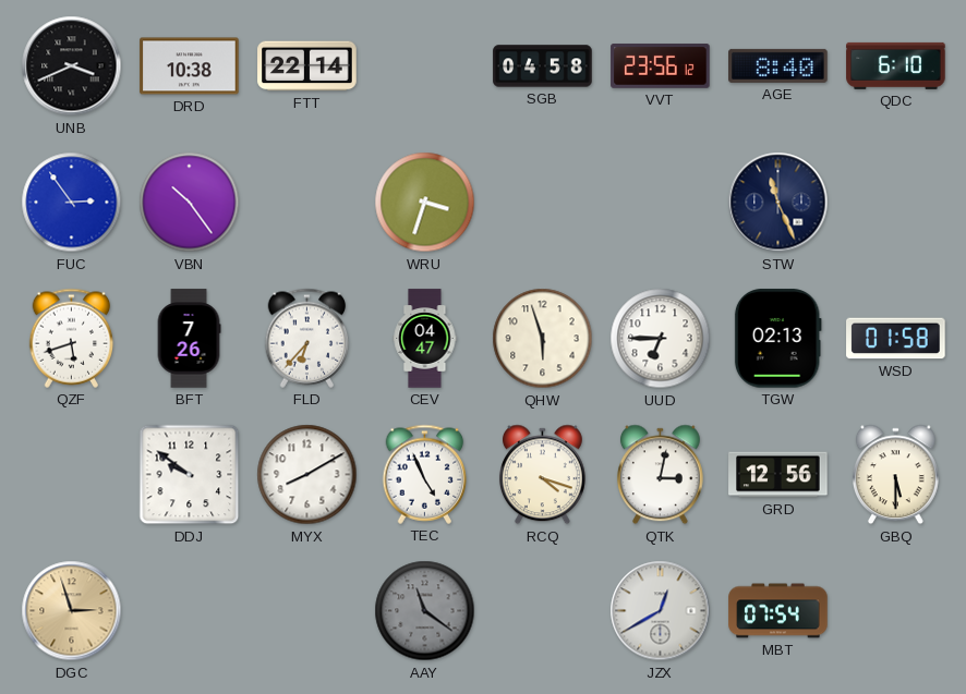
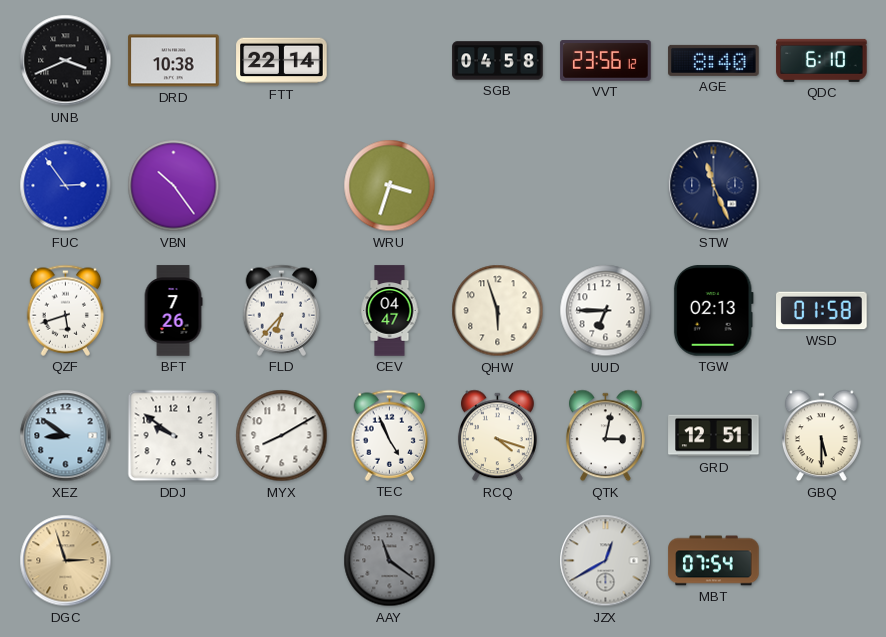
XEZ: none -> 8:51 (66, 436)
GRD: 12:56 -> 12:51 (714, 436)
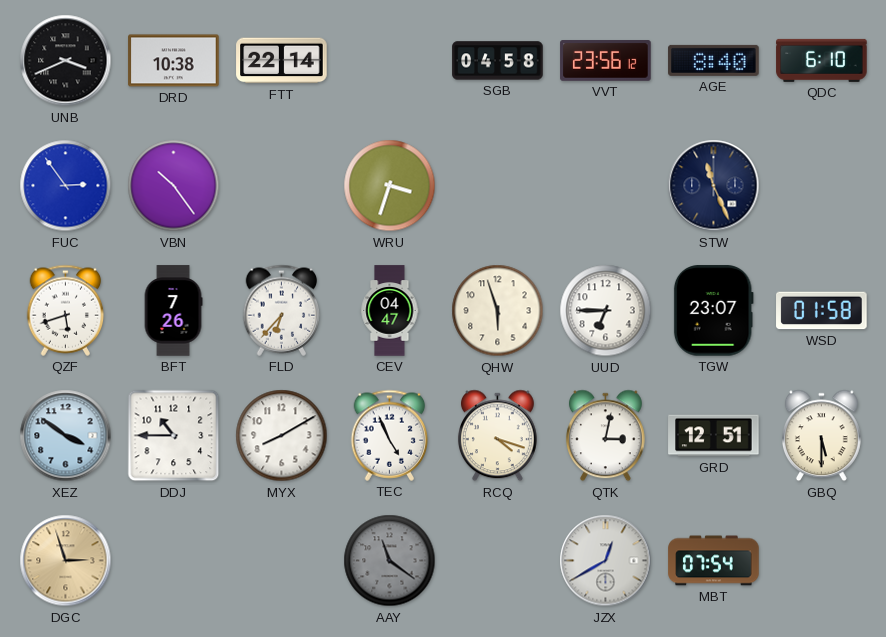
TGW: 02:13 -> 23:07 (713, 311)
XEZ: 8:51 -> 3:51 (66, 436)
DDJ: 9:51 -> 10:45 (174, 436)
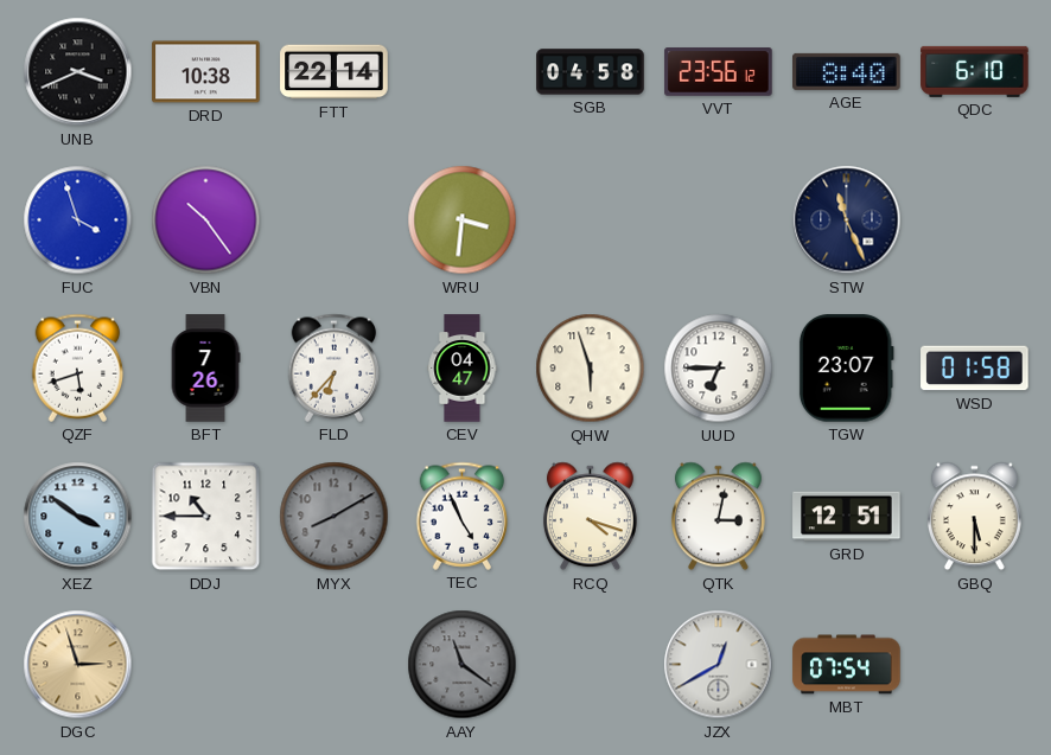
FUC: 2:54 -> 3:57 (78, 220)
WRU: 3:33 -> 3:31 (463, 220)
MYX dial: white -> grey (335, 517)
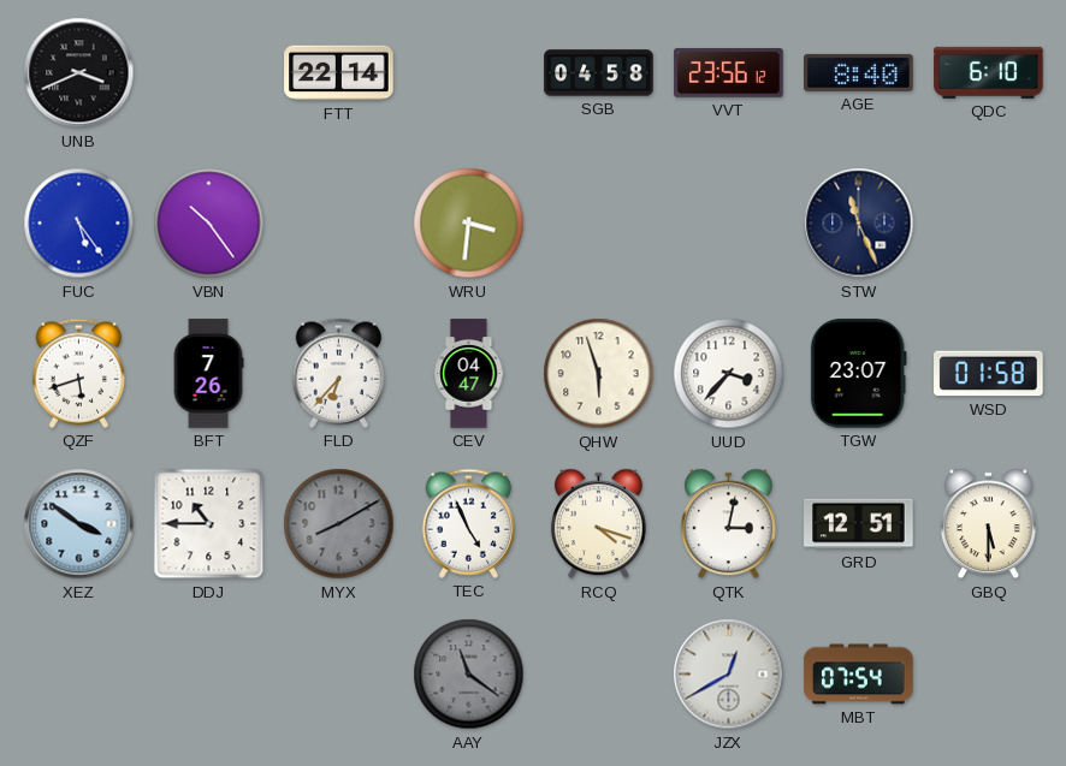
DRD: 10:38 -> none (206, 72)
FUC: 3:57 -> 5:24 (79, 224)
UUD: 6:45 -> 3:37 (729, 374)
DGC: 2:57 -> none (78, 665)
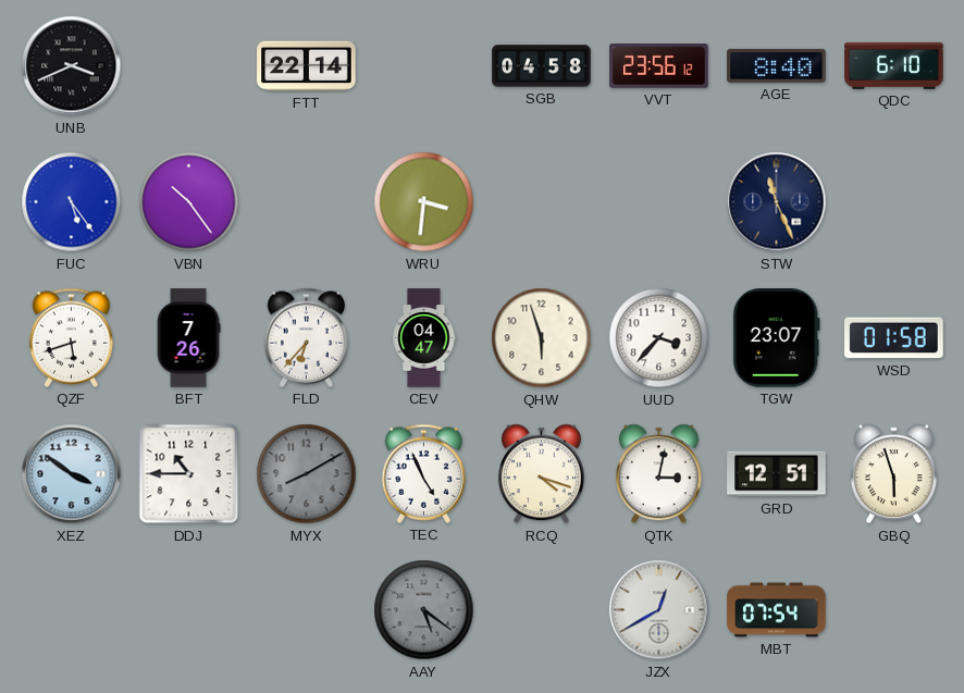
GBQ: 5:30 -> 5:57 (893, 474)
AAY: 11:21 -> 5:21 (424, 610)
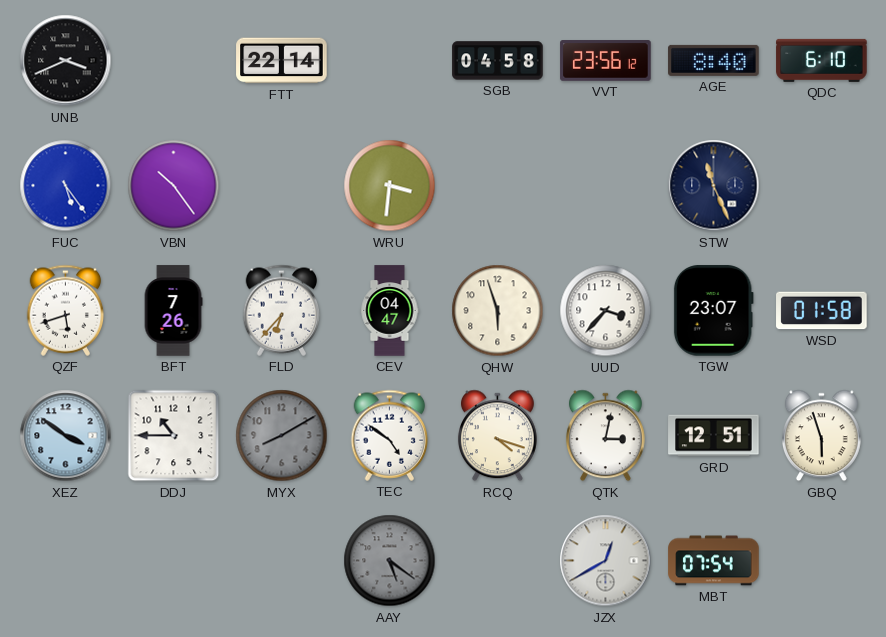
TEC: 4:56 -> 4:51 (390, 435)
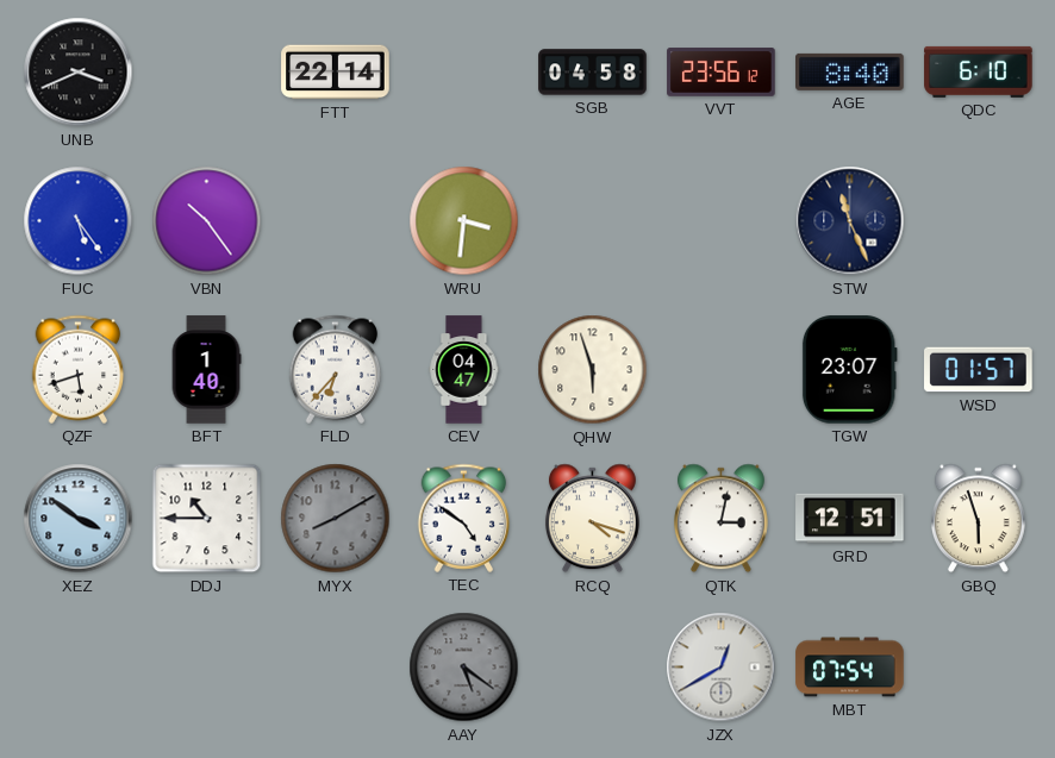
BFT: 7:26 -> 1:40 (206, 370)
UUD: 3:37 -> none (606, 311)
WSD: 01:58 -> 01:57 (979, 370)
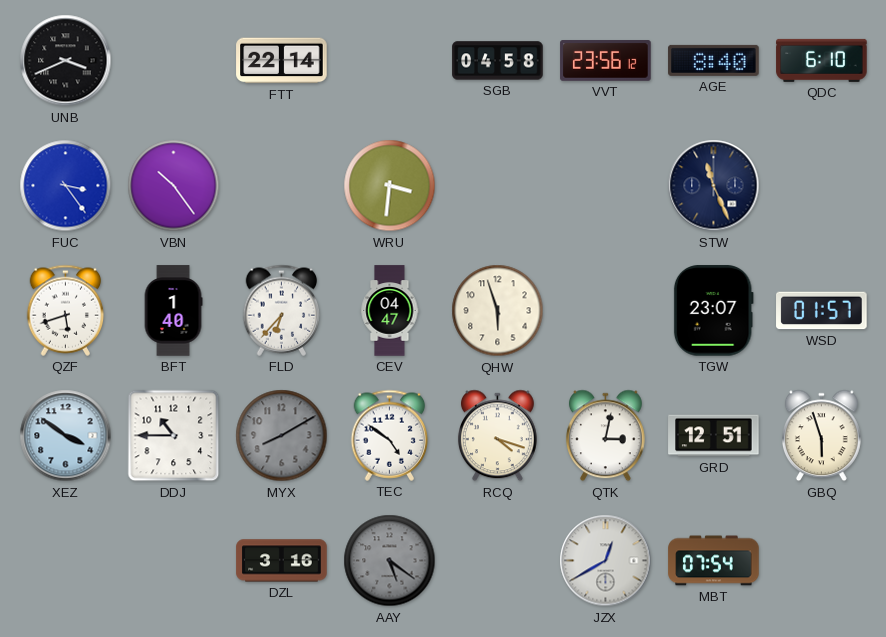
FUC: 5:24 -> 3:24 (66, 186)
DZL: none -> 3:16 (282, 561)
